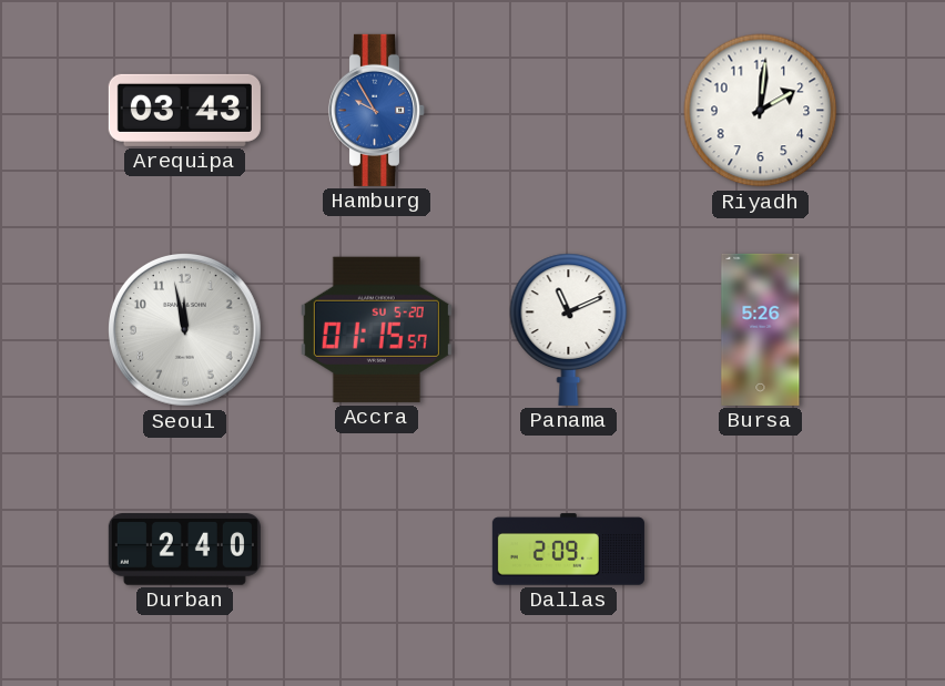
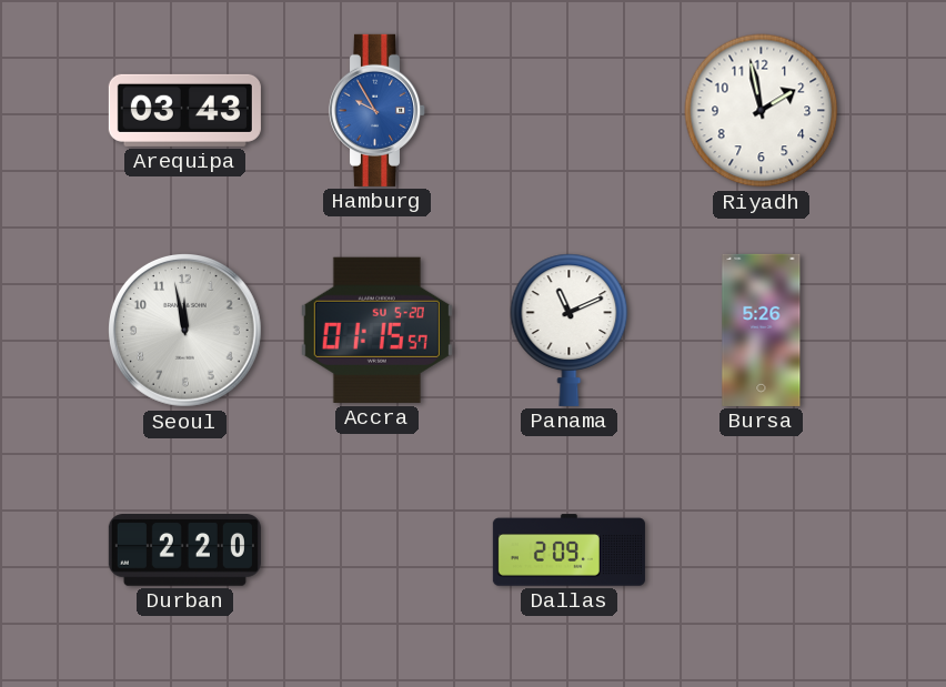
Riyadh: 2:01 -> 1:58 (762, 111)
Durban: 2:40 -> 2:20 (184, 550)
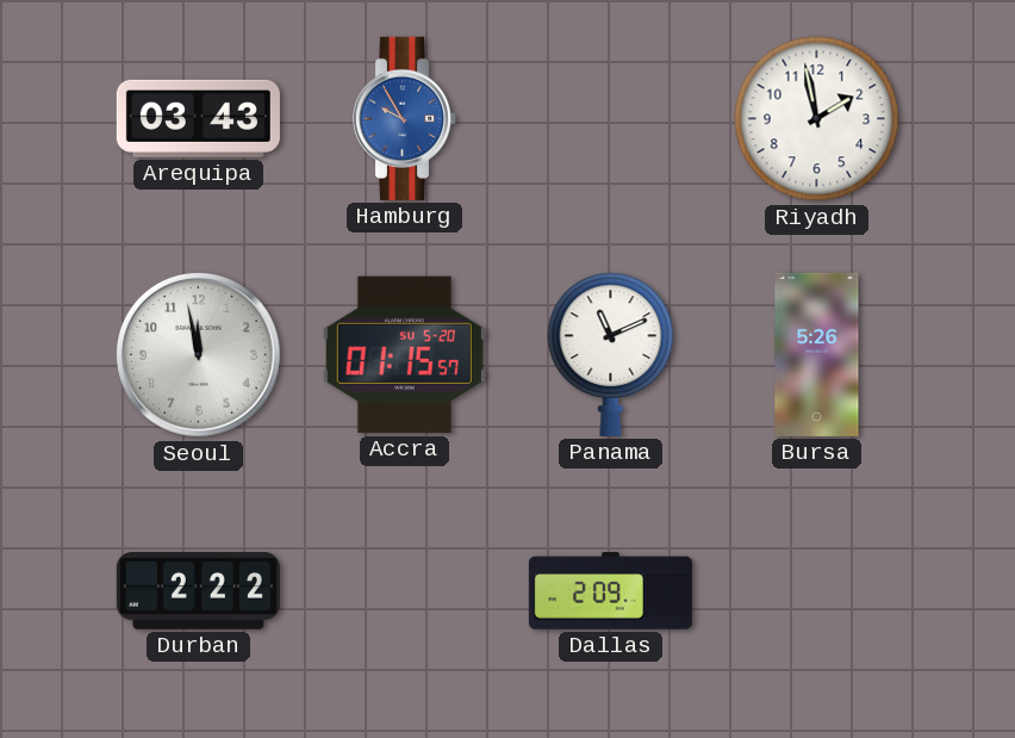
Durban: 2:20 -> 2:22 (198, 591)
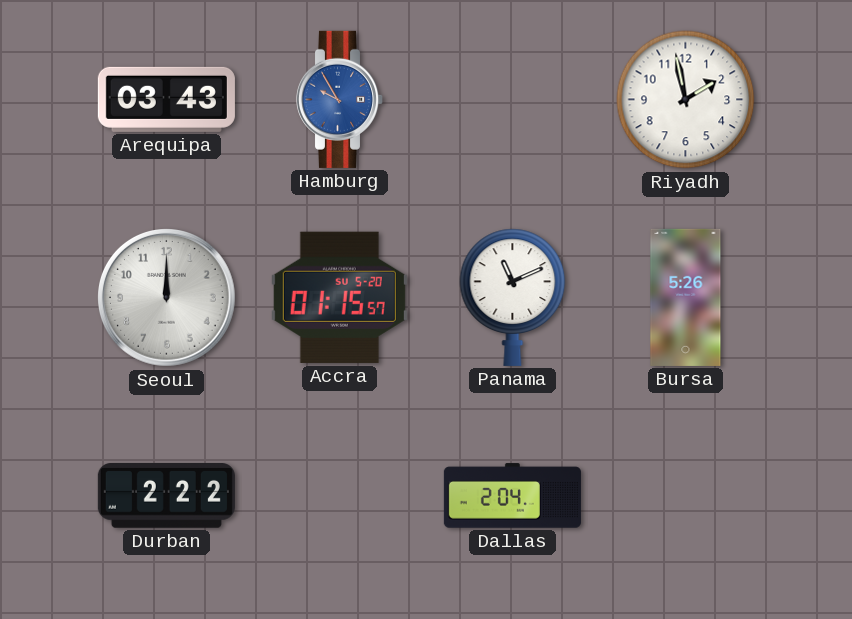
Seoul: 11:58 -> 12:00 (167, 298)
Dallas: 2:09 -> 2:04 (512, 496)
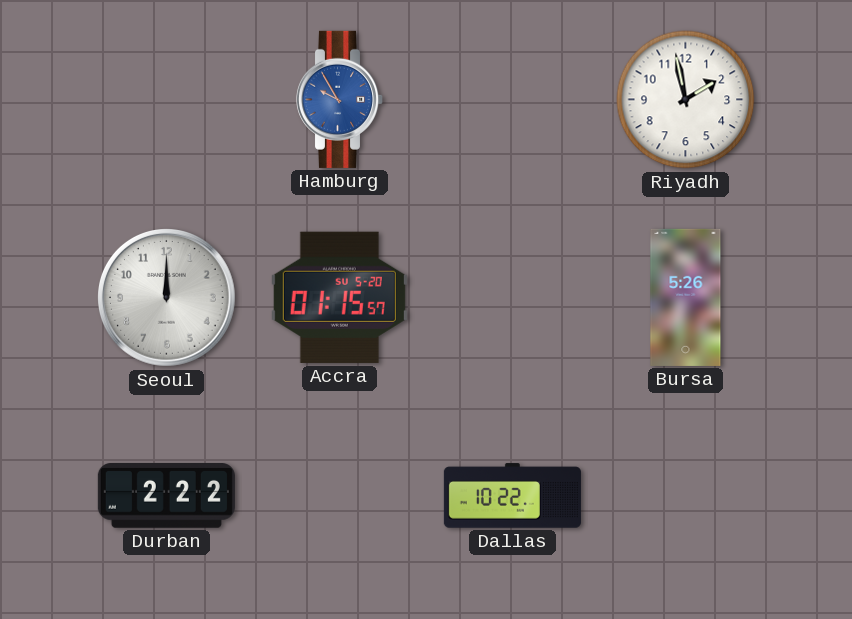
Arequipa: 03:43 -> none (166, 99)
Panama: 11:11 -> none (513, 297)
Dallas: 2:04 -> 10:22 (512, 496)
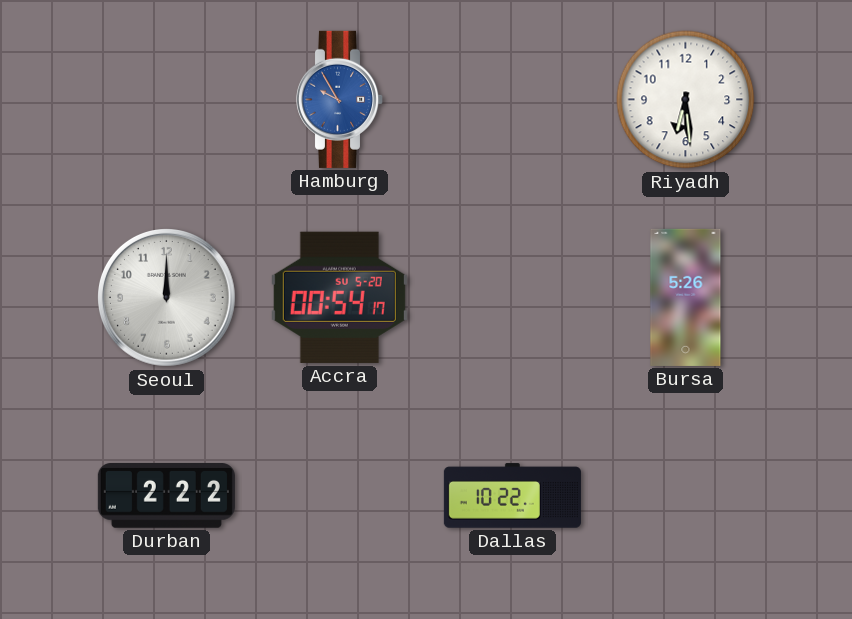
Riyadh: 1:58 -> 6:29 (686, 100)
Accra: 01:15 -> 00:54 (339, 297)
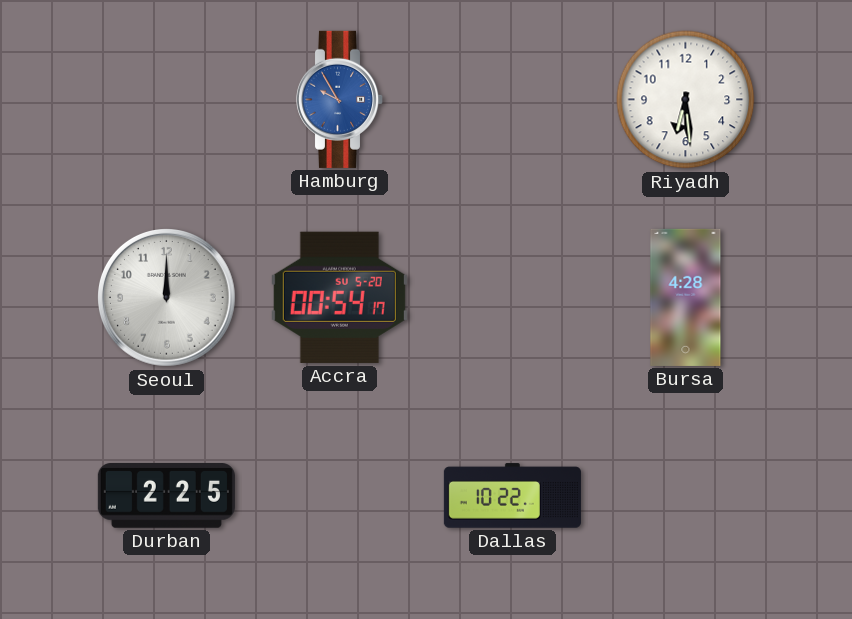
Bursa: 5:26 -> 4:28 (686, 297)
Durban: 2:22 -> 2:25 (166, 496)
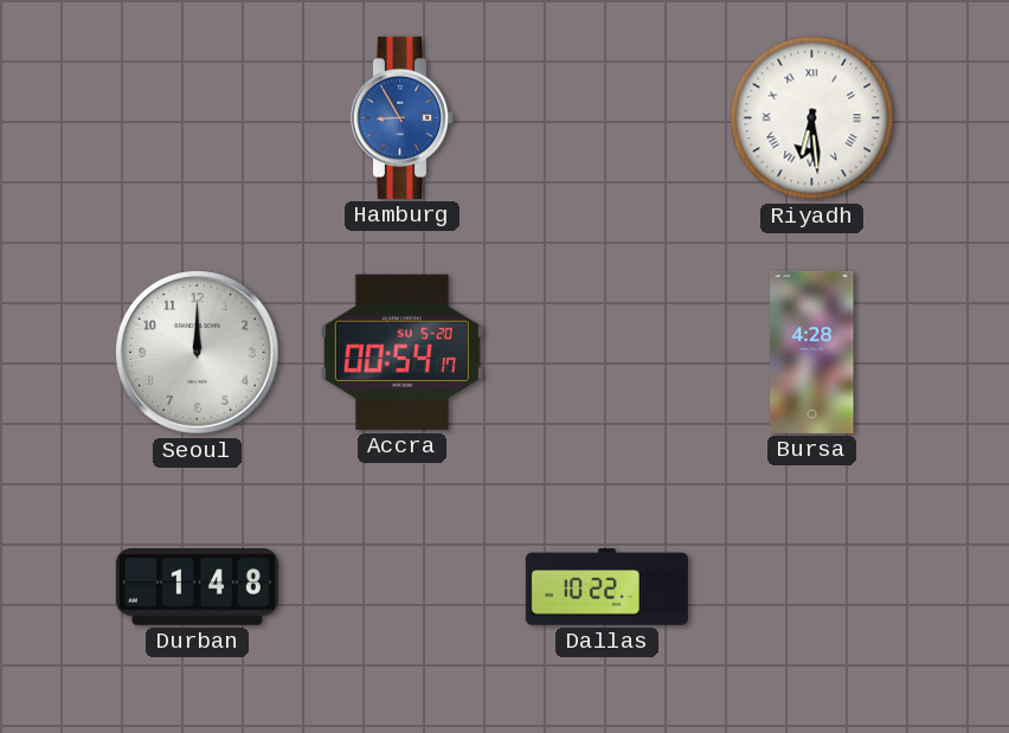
Hamburg: 9:55 -> 8:55 (403, 117)
Riyadh numerals: Arabic -> Roman (812, 118)
Durban: 2:25 -> 1:48 (197, 587)
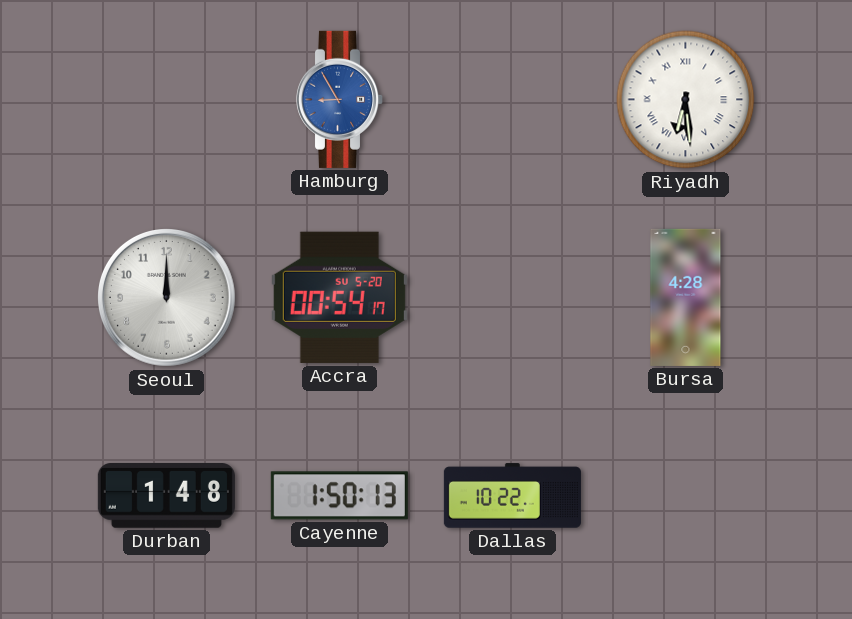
Cayenne: none -> 1:50 (339, 496)
